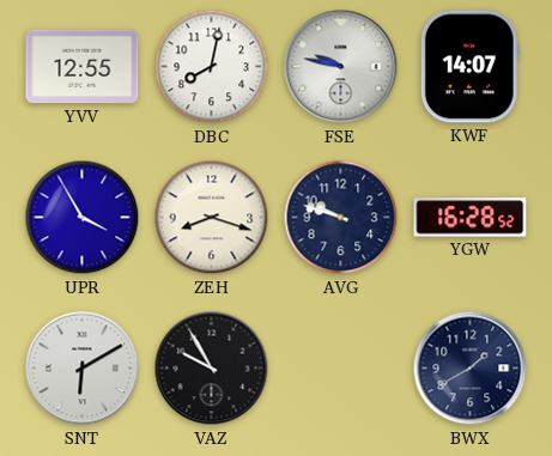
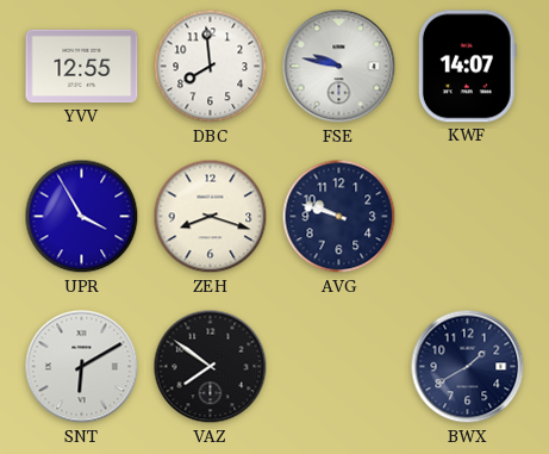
DBC: 8:02 -> 7:59 (211, 67)
YGW: 16:28 -> none (471, 218)
VAZ: 9:55 -> 7:51 (211, 367)
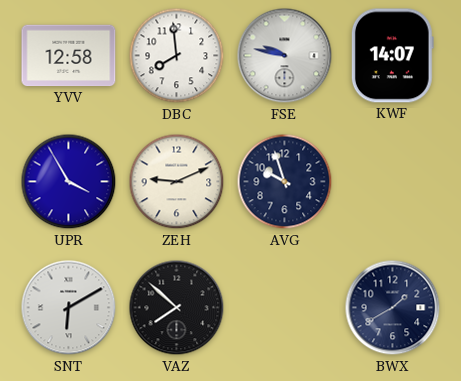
YVV: 12:55 -> 12:58 (69, 56)
ZEH: 8:18 -> 9:11 (177, 182)
AVG: 9:48 -> 9:57 (285, 182)
VAZ: 7:51 -> 7:52 (177, 308)
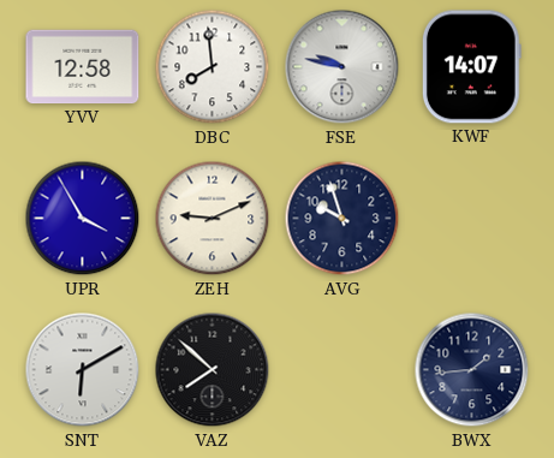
BWX: 1:40 -> 1:44 (472, 370)
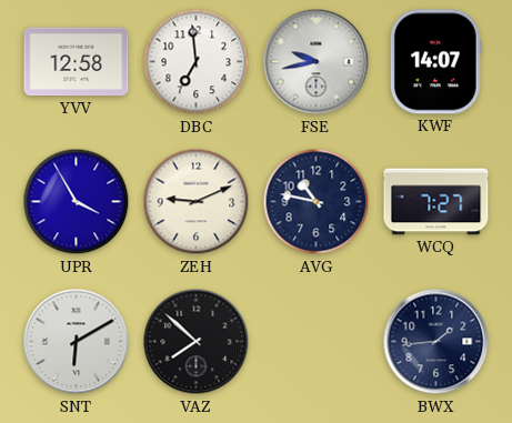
DBC: 7:59 -> 6:59 (197, 62)
FSE: 9:47 -> 9:43 (317, 62)
AVG: 9:57 -> 10:47 (317, 202)
WCQ: none -> 7:27 (436, 202)
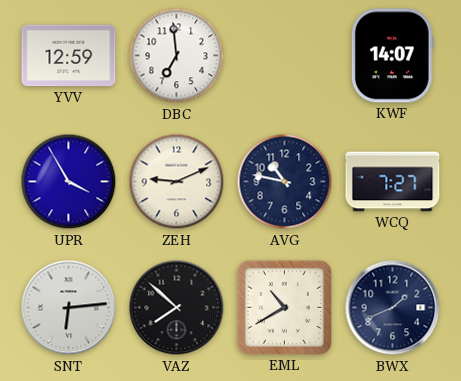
YVV: 12:58 -> 12:59 (69, 56)
FSE: 9:43 -> none (317, 62)
SNT: 6:10 -> 6:14 (69, 308)
EML: none -> 10:40 (284, 307)
BWX: 1:44 -> 1:41 (393, 308)
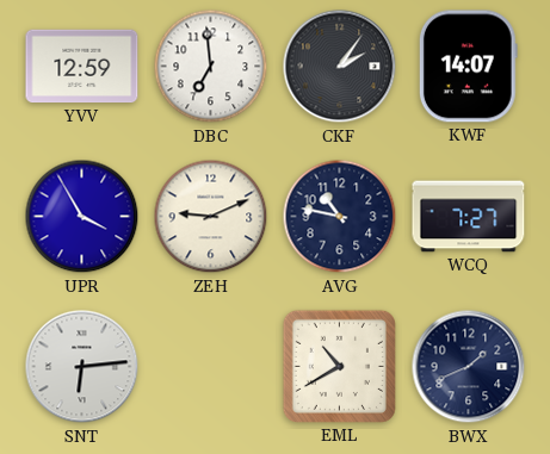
CKF: none -> 2:06 (340, 67)
VAZ: 7:52 -> none (177, 308)
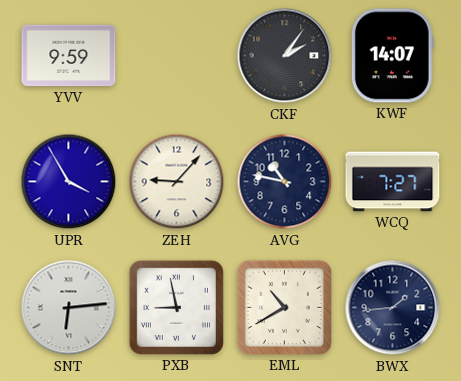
YVV: 12:59 -> 9:59 (69, 56)
DBC: 6:59 -> none (211, 67)
ZEH: 9:11 -> 9:07 (177, 182)
PXB: none -> 8:58 (176, 307)
BWX: 1:41 -> 1:44 (393, 308)
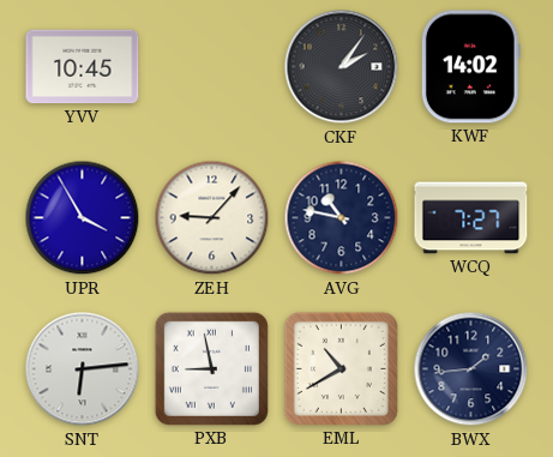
YVV: 9:59 -> 10:45 (83, 67)
KWF: 14:07 -> 14:02 (470, 67)
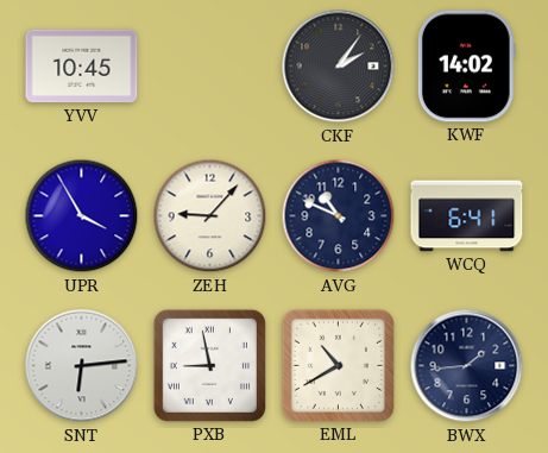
AVG: 10:47 -> 10:49 (339, 216)
WCQ: 7:27 -> 6:41 (467, 216)
